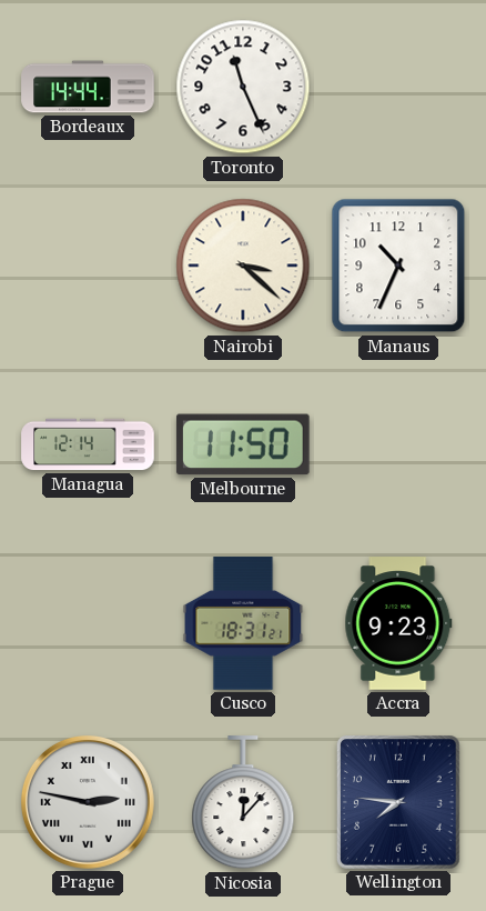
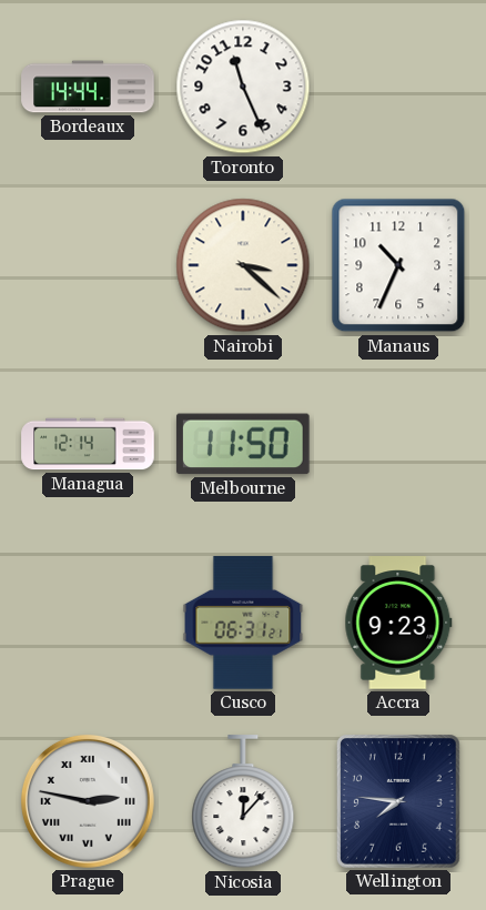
Cusco: 18:31 -> 06:31 (243, 623)
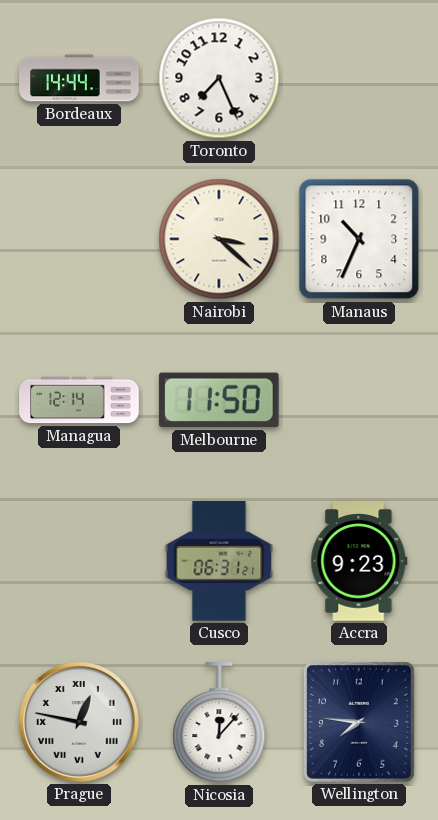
Toronto: 11:26 -> 7:26 (219, 78)
Prague: 2:47 -> 12:47 (79, 722)
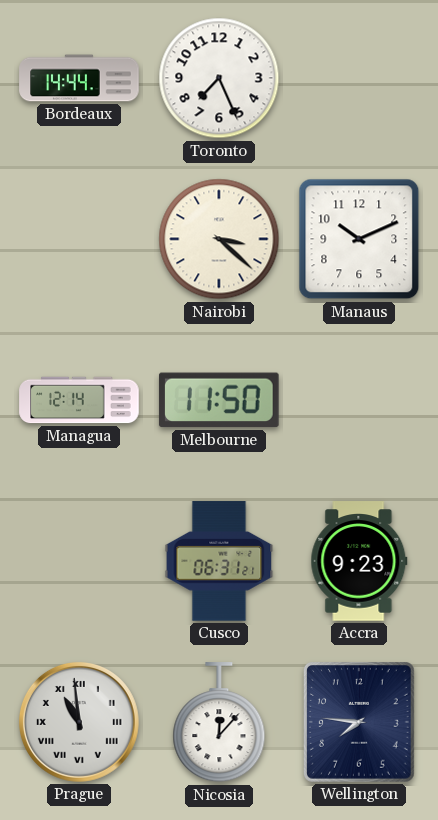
Manaus: 10:34 -> 10:11 (359, 239)
Prague: 12:47 -> 10:59 (79, 722)
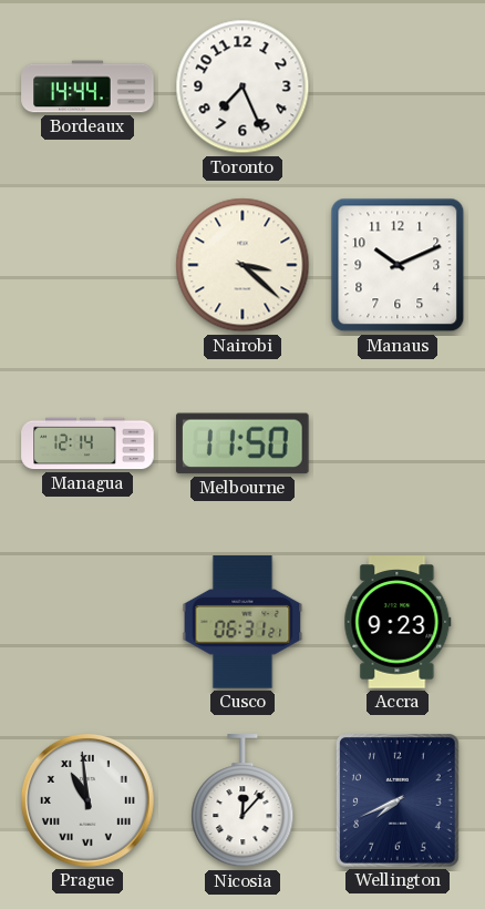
Wellington: 7:46 -> 7:41 (398, 801)
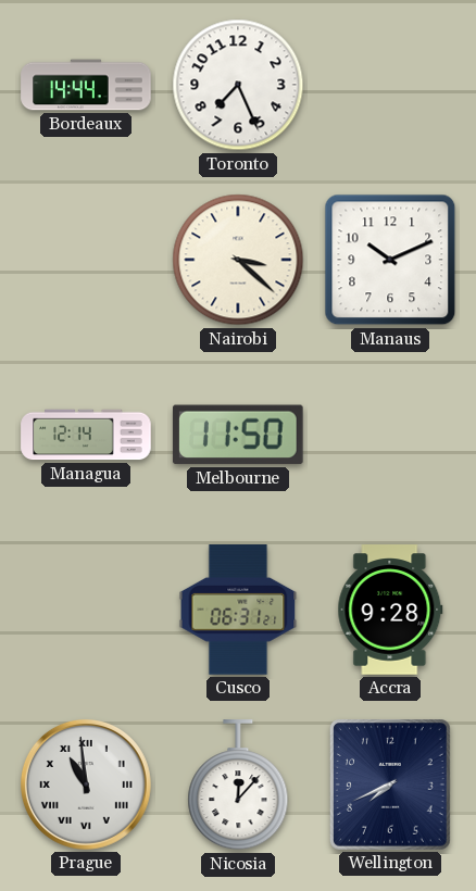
Accra: 9:23 -> 9:28 (390, 610)
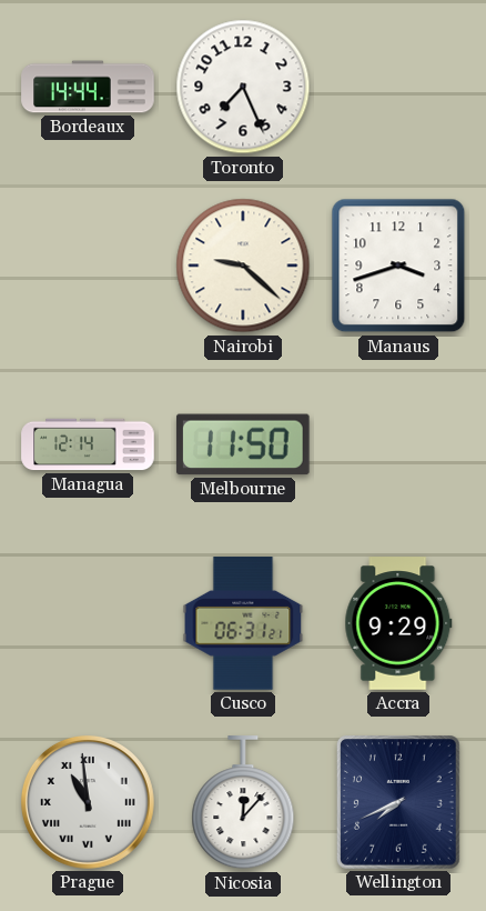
Nairobi: 3:22 -> 9:22 (243, 266)
Manaus: 10:11 -> 3:42 (398, 266)
Accra: 9:28 -> 9:29 (398, 623)
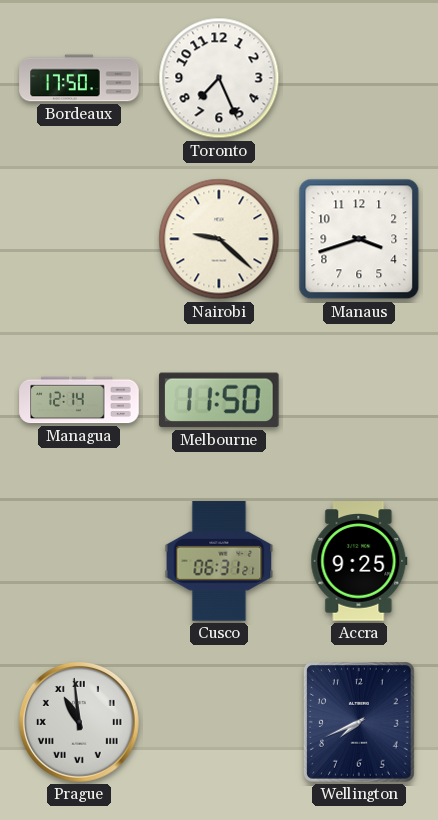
Bordeaux: 14:44 -> 17:50 (79, 78)
Accra: 9:29 -> 9:25 (359, 561)
Nicosia: 12:07 -> none (243, 803)
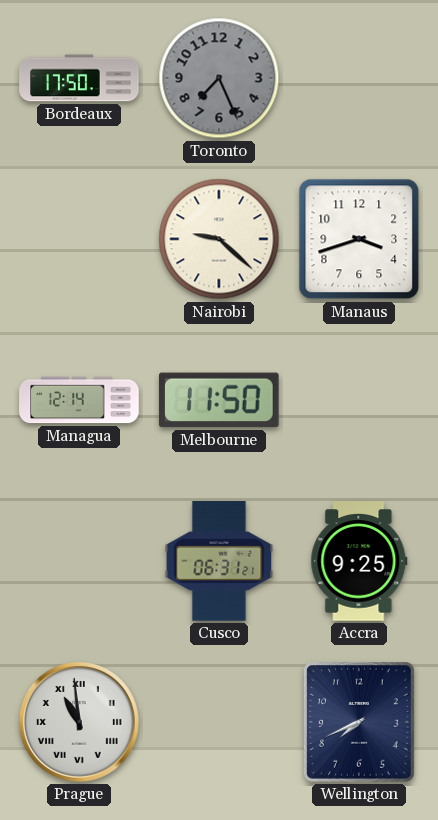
Toronto dial: white -> grey (219, 78)
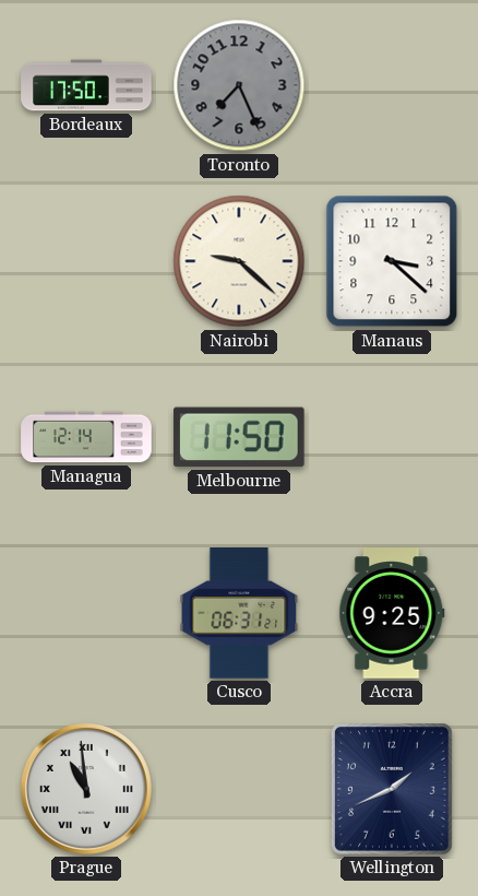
Manaus: 3:42 -> 3:22 (392, 261)
Wellington: 7:41 -> 1:41 (392, 790)
